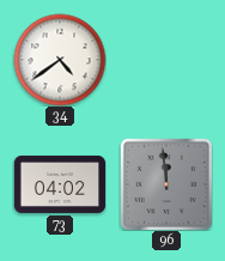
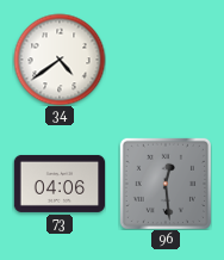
73: 04:02 -> 04:06 (60, 184)
96: 11:59 -> 12:29 (166, 184)
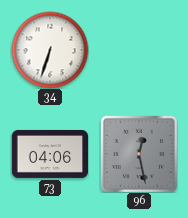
34: 4:39 -> 6:33 (50, 50)
96: 12:29 -> 12:28 (139, 154)
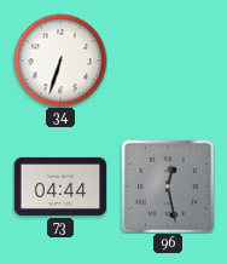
73: 04:06 -> 04:44 (60, 186)
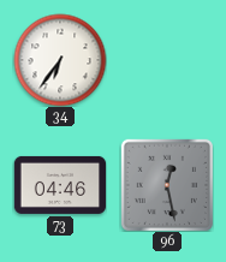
34: 6:33 -> 6:36 (60, 60)
73: 04:44 -> 04:46 (60, 185)
